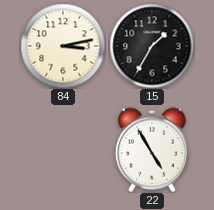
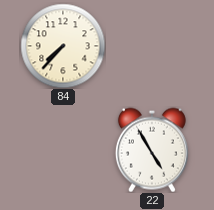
84: 3:13 -> 7:37 (63, 46)
15: 1:35 -> none (152, 46)
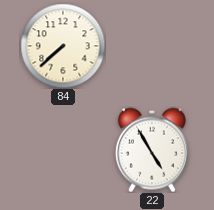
84: 7:37 -> 7:38 (63, 46)
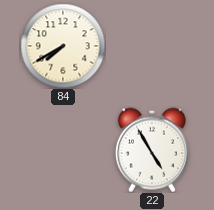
84: 7:38 -> 7:40 (63, 46)
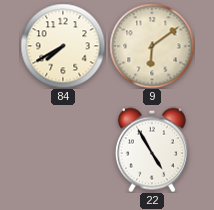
9: none -> 6:09 (152, 46)
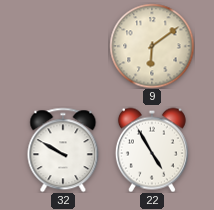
84: 7:40 -> none (63, 46)
32: none -> 9:50 (63, 150)
